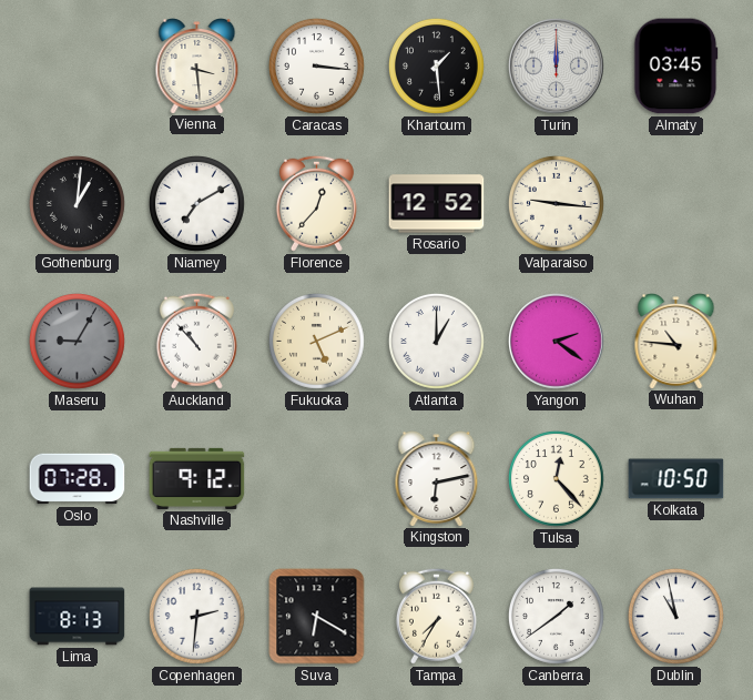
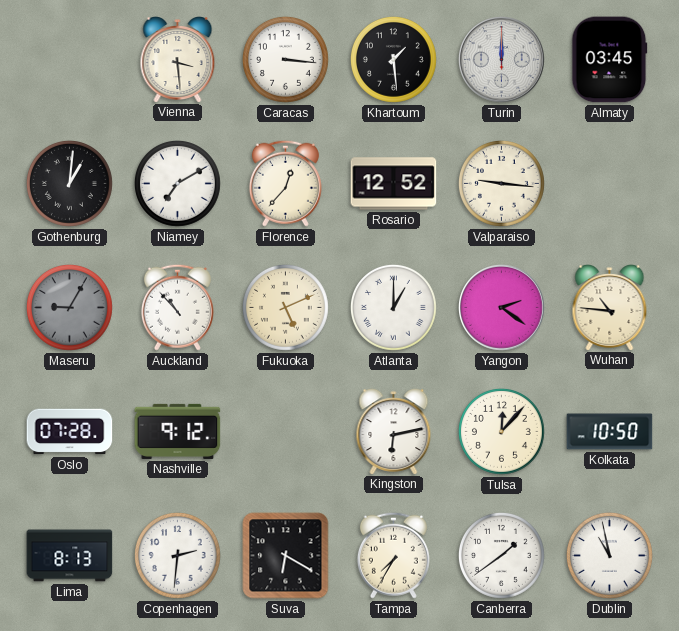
Tulsa: 12:23 -> 12:07 (502, 432)
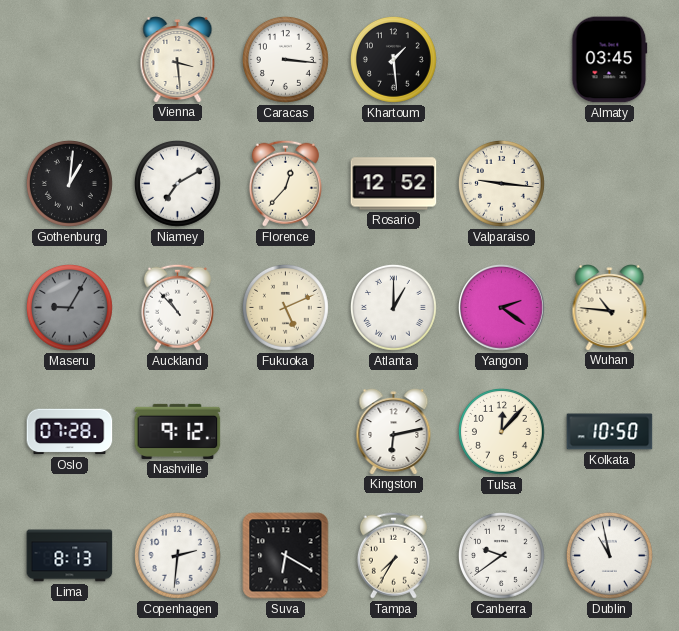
Turin: 12:00 -> none (502, 60)
Canberra: 1:39 -> 9:39 (502, 556)
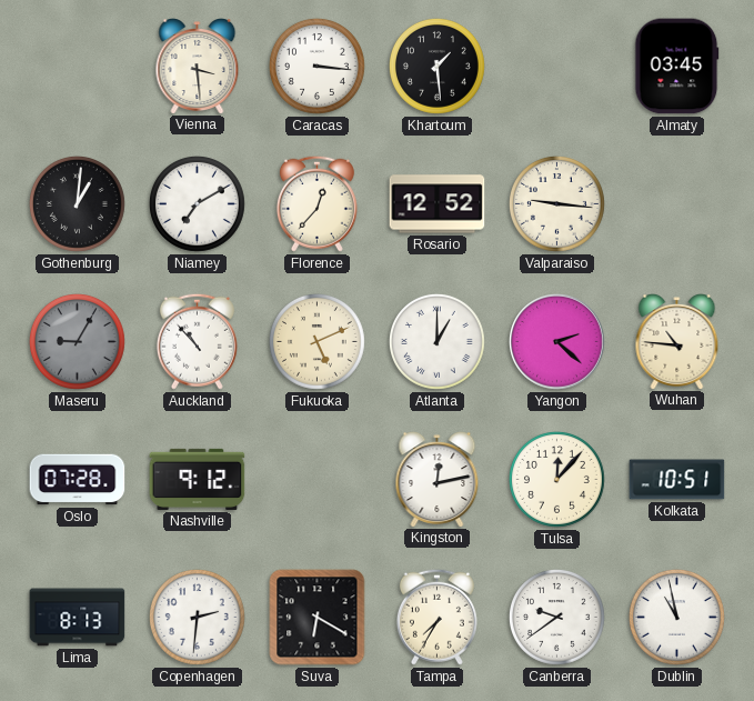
Yangon: 2:21 -> 2:22 (557, 342)
Kingston: 6:13 -> 12:13 (438, 480)
Kolkata: 10:50 -> 10:51 (677, 480)
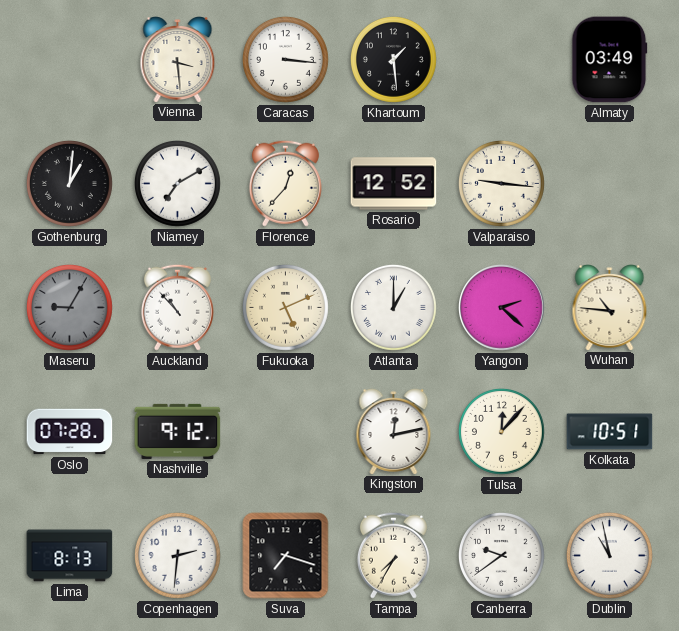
Almaty: 03:45 -> 03:49 (610, 60)
Suva: 6:20 -> 7:18 (286, 556)
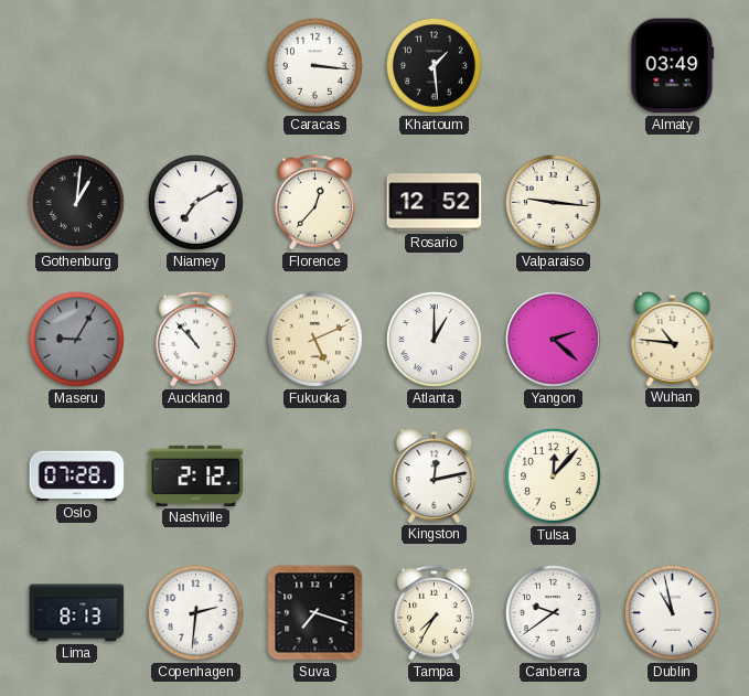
Vienna: 3:29 -> none (178, 60)
Nashville: 9:12 -> 2:12 (196, 475)
Kolkata: 10:51 -> none (610, 432)
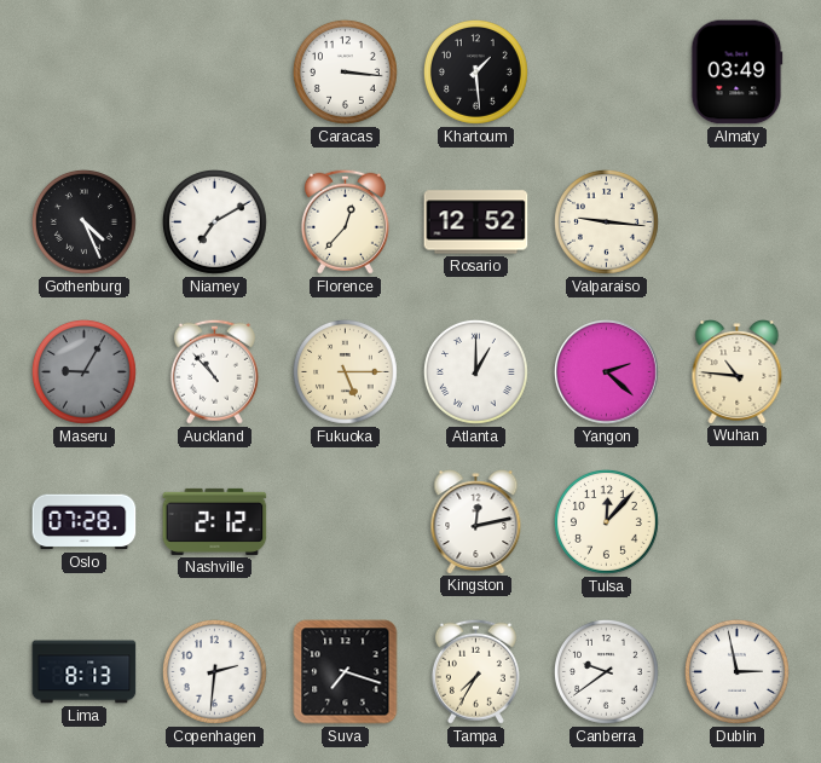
Gothenburg: 1:01 -> 4:26 (85, 222)
Fukuoka: 5:11 -> 5:15 (346, 372)
Dublin: 10:58 -> 2:58 (738, 672)
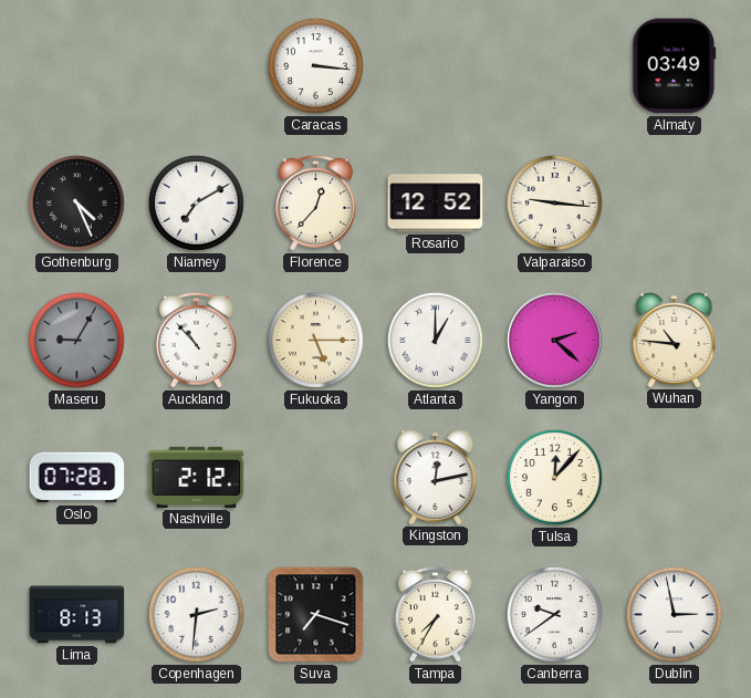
Khartoum: 1:29 -> none (476, 73)
